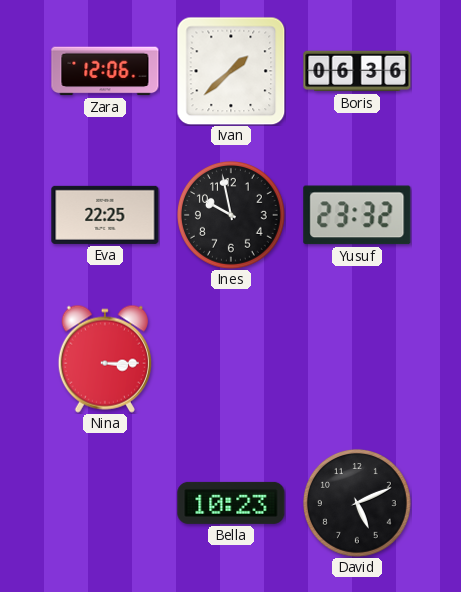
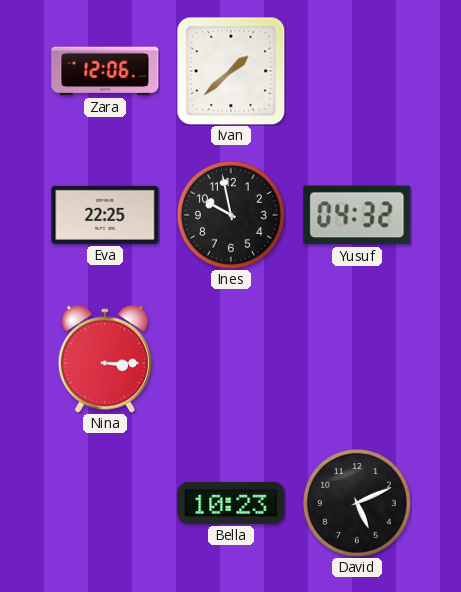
Boris: 06:36 -> none (357, 71)
Yusuf: 23:32 -> 04:32 (357, 215)
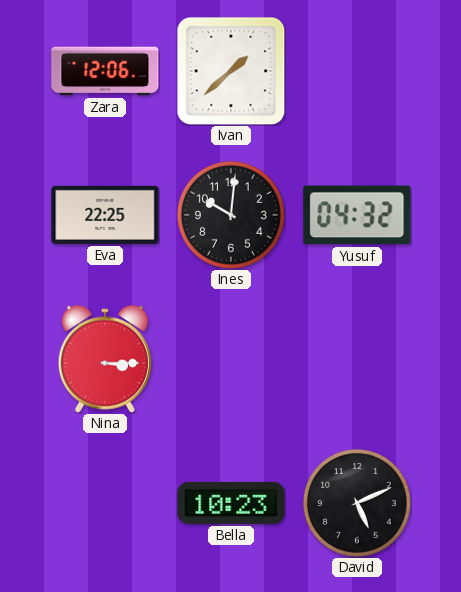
Ines: 9:58 -> 10:01 (231, 215)
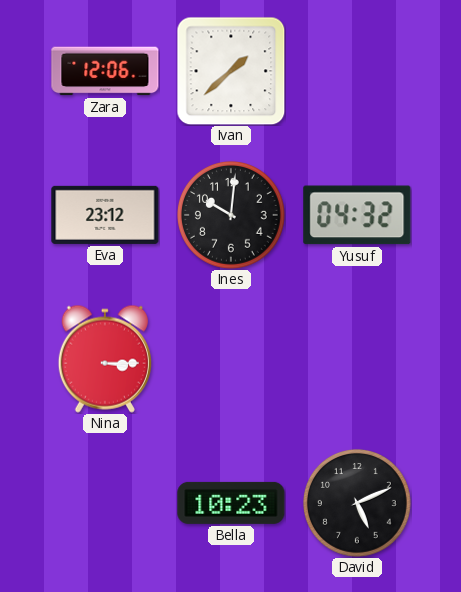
Eva: 22:25 -> 23:12 (105, 215)
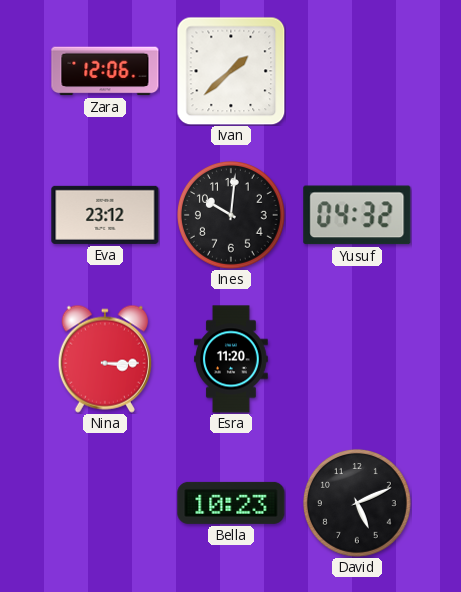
Esra: none -> 11:20 (231, 359)
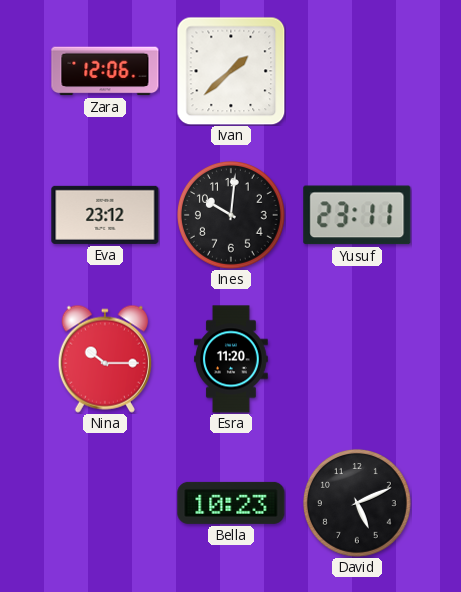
Yusuf: 04:32 -> 23:11 (357, 215)
Nina: 3:15 -> 10:15 (105, 359)
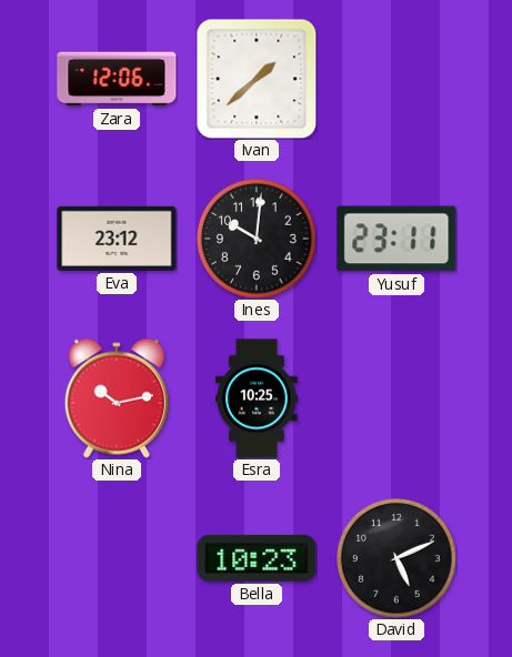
Nina: 10:15 -> 10:13 (117, 398)
Esra: 11:20 -> 10:25 (257, 398)
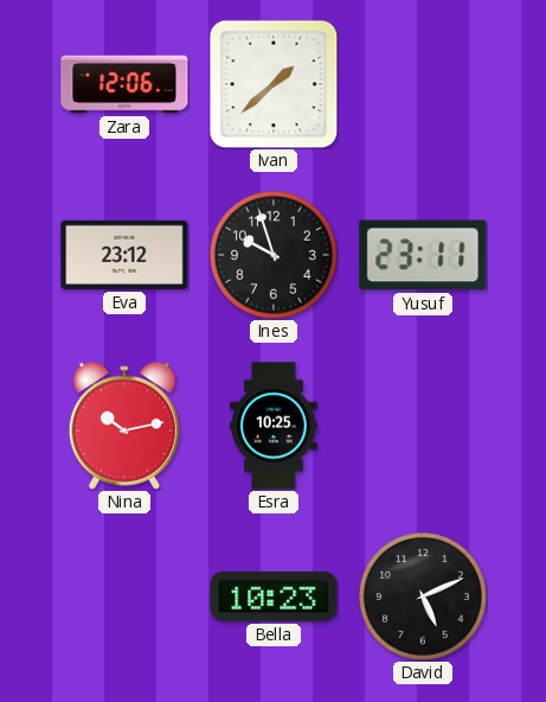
Ines: 10:01 -> 9:57 (274, 255)
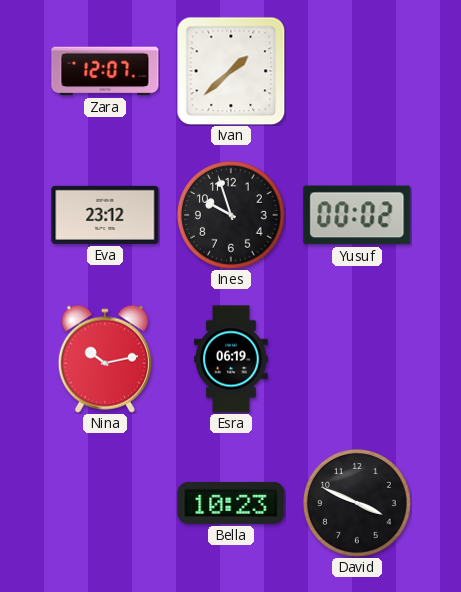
Zara: 12:06 -> 12:07 (105, 71)
Yusuf: 23:11 -> 00:02 (357, 215)
Esra: 10:25 -> 06:19 (231, 359)
David: 5:11 -> 3:49 (357, 503)
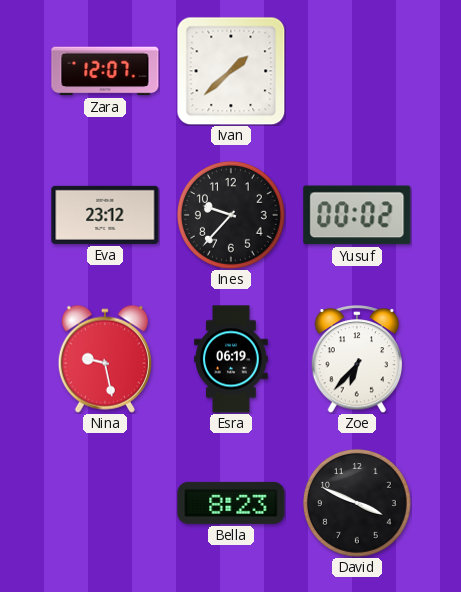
Ines: 9:57 -> 9:37 (231, 215)
Nina: 10:13 -> 9:28 (105, 359)
Zoe: none -> 6:37 (357, 359)
Bella: 10:23 -> 8:23 (231, 503)
